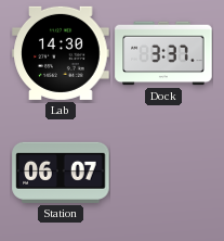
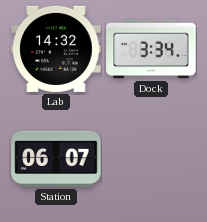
Lab: 14:30 -> 14:32 (56, 49)
Dock: 3:37 -> 3:34 (151, 49)
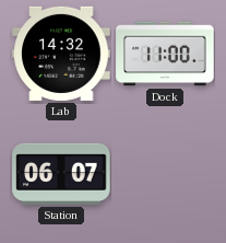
Dock: 3:34 -> 11:00 (165, 54)
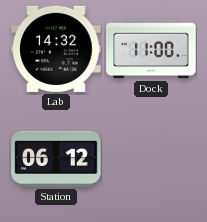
Station: 06:07 -> 06:12 (56, 159)
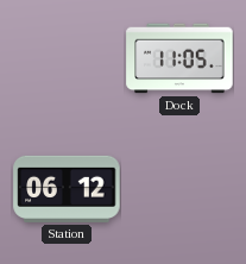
Lab: 14:32 -> none (56, 49)
Dock: 11:00 -> 11:05 (179, 58)
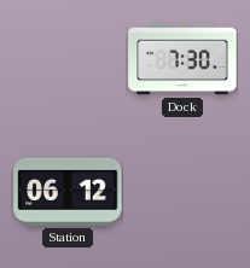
Dock: 11:05 -> 7:30 (182, 59)
